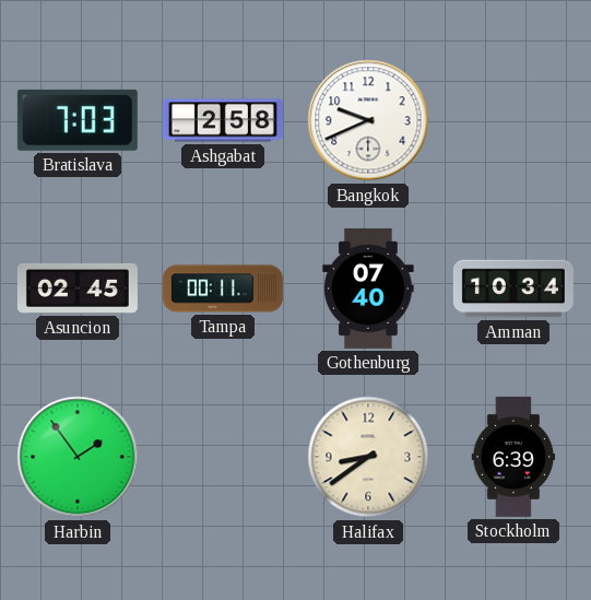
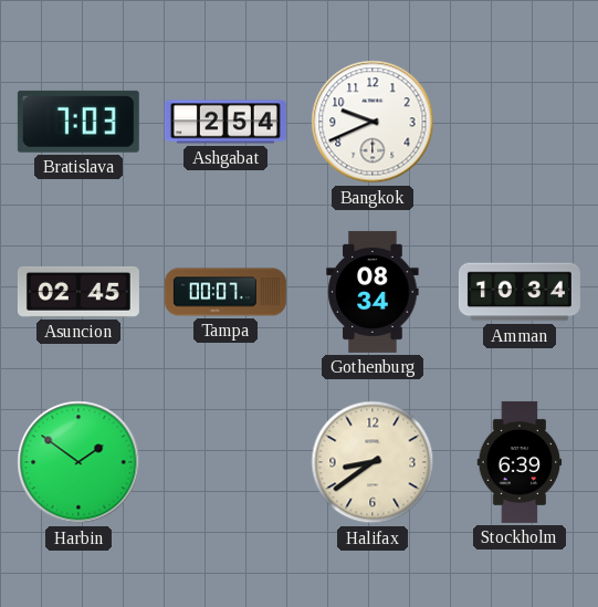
Ashgabat: 2:58 -> 2:54 (225, 122)
Tampa: 00:11 -> 00:07 (225, 292)
Gothenburg: 07:40 -> 08:34 (373, 292)
Harbin: 1:54 -> 1:51 (78, 462)
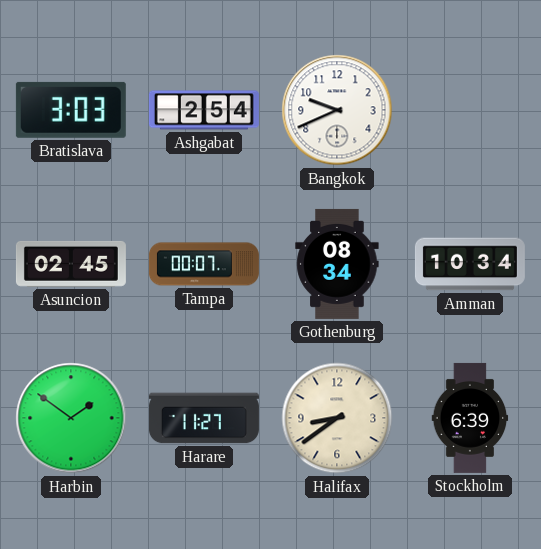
Bratislava: 7:03 -> 3:03 (71, 110)
Harare: none -> 11:27 (204, 418)
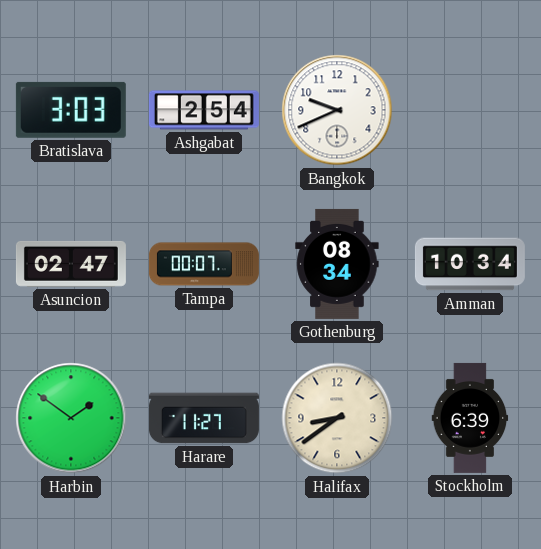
Asuncion: 02:45 -> 02:47 (71, 264)
